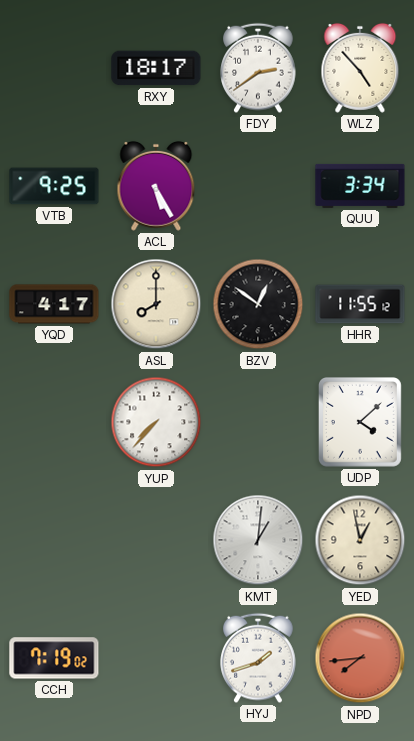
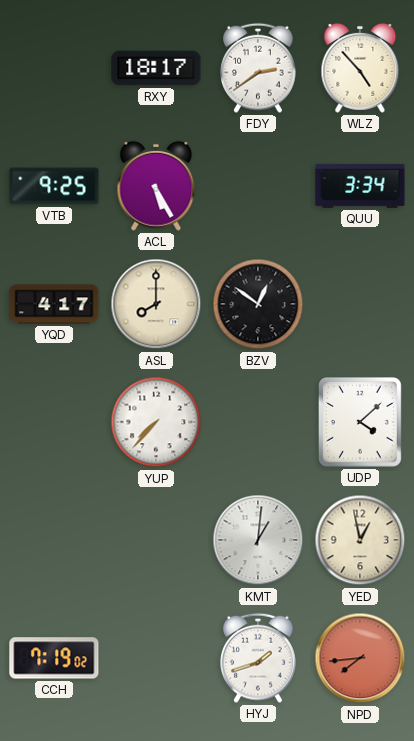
HHR: 11:55 -> none (360, 304)
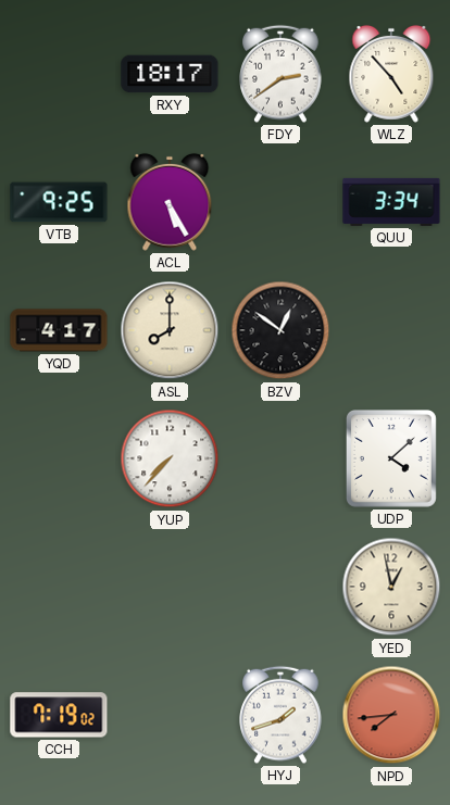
KMT: 1:01 -> none (258, 540)
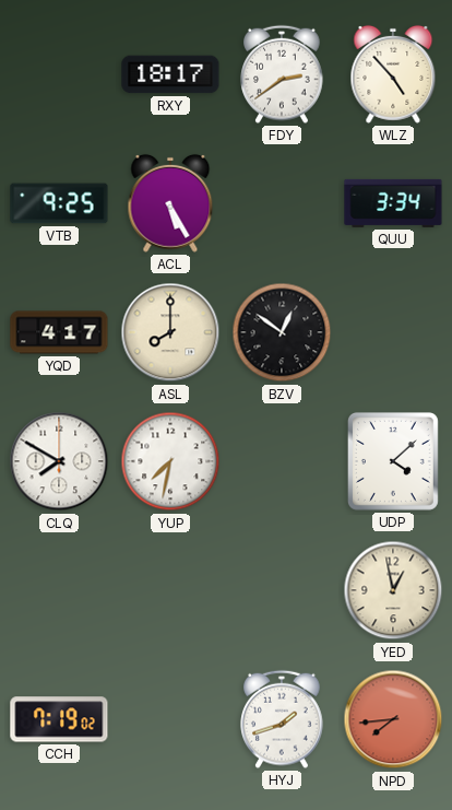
CLQ: none -> 7:50 (59, 461)
YUP: 7:37 -> 7:32 (170, 461)
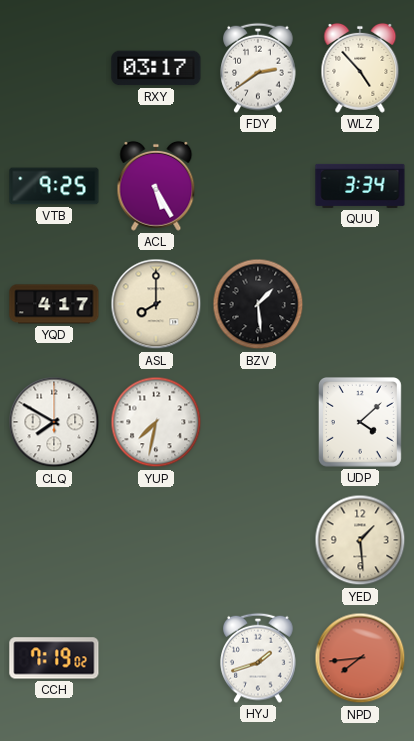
RXY: 18:17 -> 03:17 (156, 68)
BZV: 12:51 -> 1:29 (258, 304)
YED: 12:58 -> 1:29 (360, 540)
